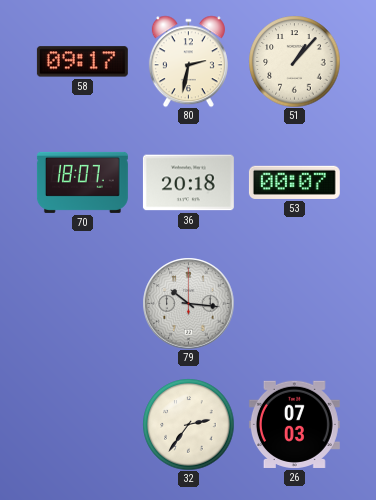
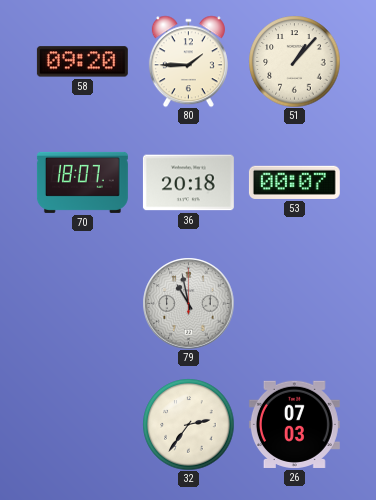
58: 09:17 -> 09:20 (82, 62)
80: 2:32 -> 1:45 (188, 61)
79: 10:16 -> 10:58 (188, 303)
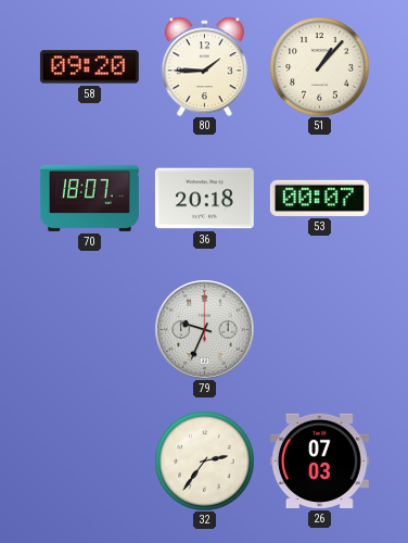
79: 10:58 -> 9:34 (204, 329)
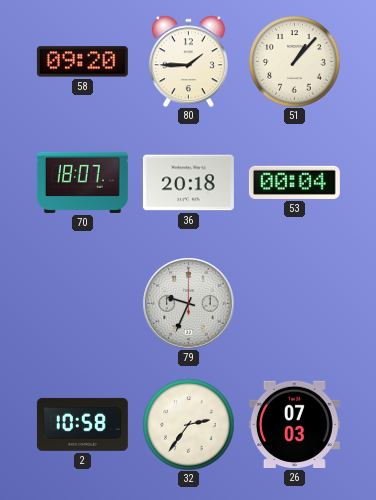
53: 00:07 -> 00:04 (294, 182)
2: none -> 10:58 (82, 424)
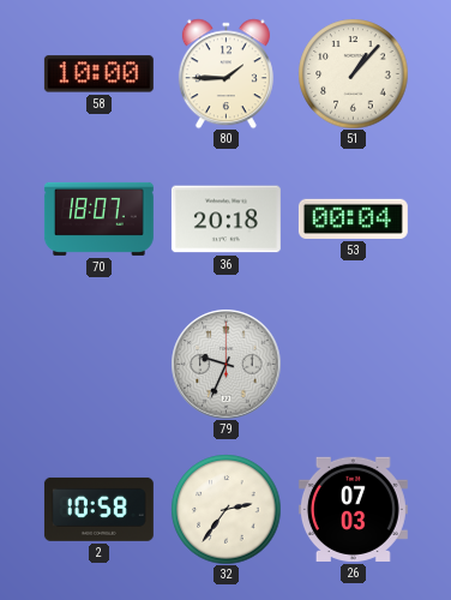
58: 09:20 -> 10:00 (98, 74)
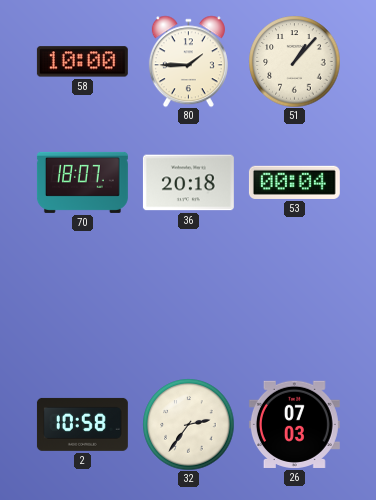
79: 9:34 -> none (225, 364)
